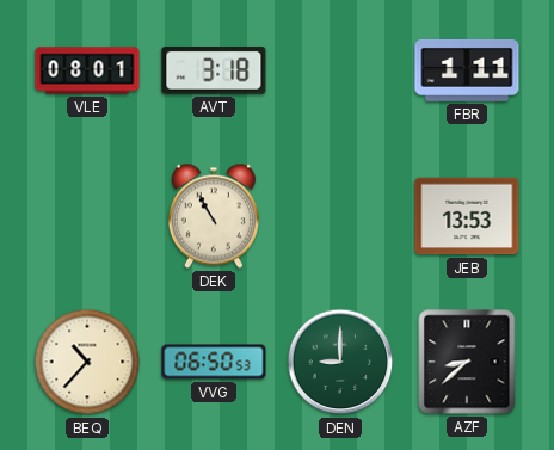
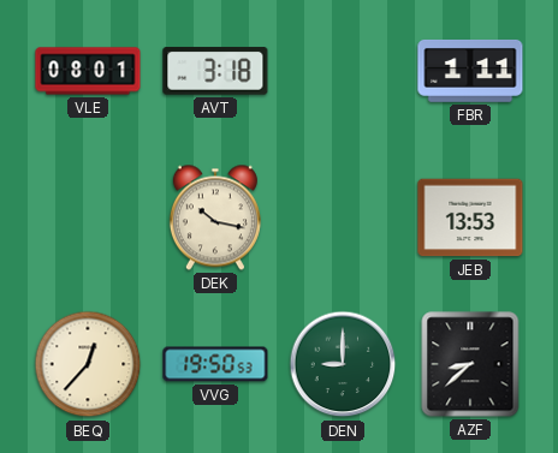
DEK: 10:55 -> 10:17 (215, 217)
BEQ: 10:37 -> 12:37 (88, 364)
VVG: 06:50 -> 19:50 (215, 364)
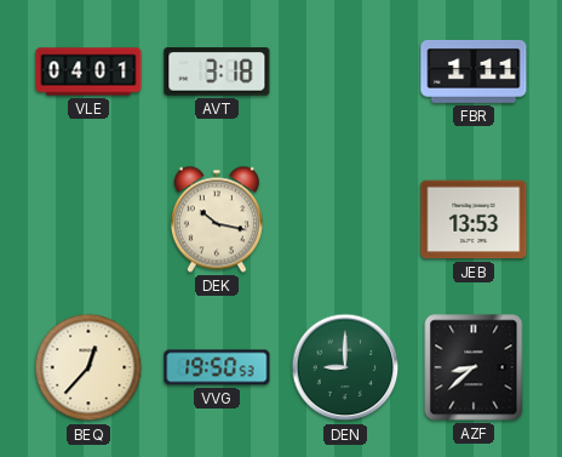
VLE: 08:01 -> 04:01 (88, 72)
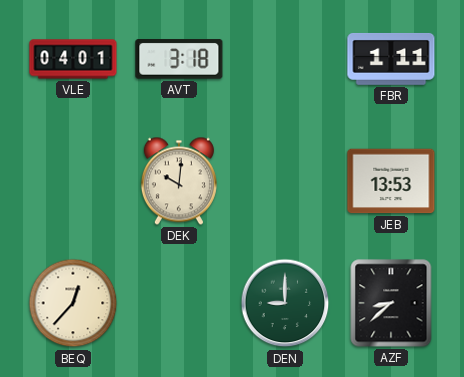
DEK: 10:17 -> 10:01 (179, 181)
VVG: 19:50 -> none (217, 367)
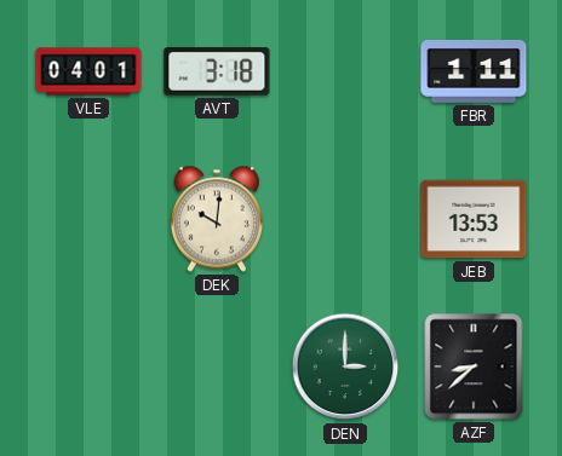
BEQ: 12:37 -> none (73, 303)
DEN: 9:00 -> 3:00 (345, 366)
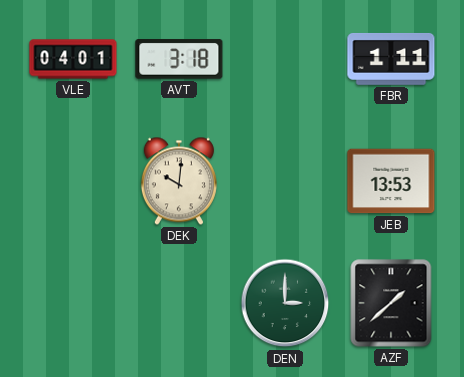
AZF: 8:38 -> 1:38 (391, 303)
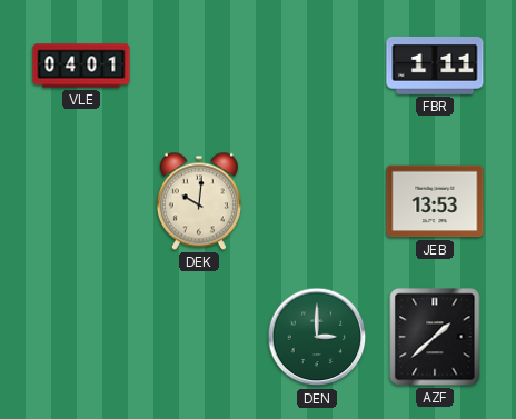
AVT: 3:18 -> none (179, 59)
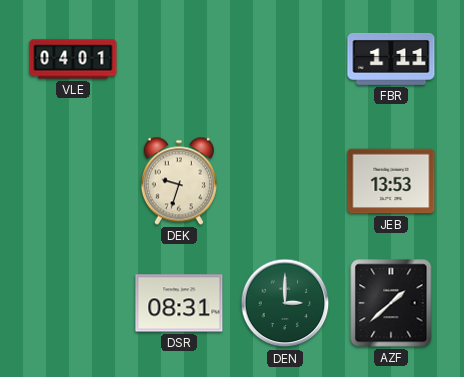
DEK: 10:01 -> 9:33 (179, 181)
DSR: none -> 08:31 (179, 303)
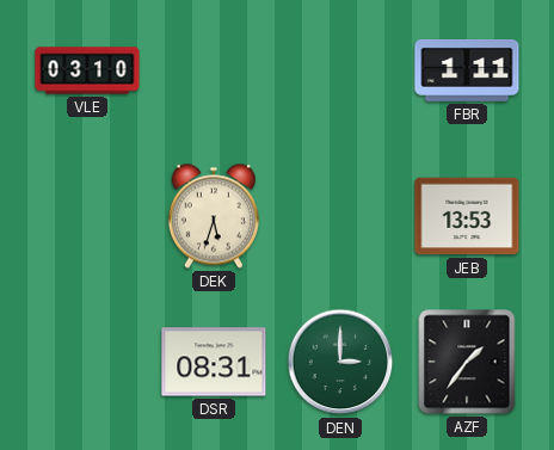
VLE: 04:01 -> 03:10 (87, 70)
DEK: 9:33 -> 5:33 (214, 216)
AZF: 1:38 -> 1:36 (467, 362)
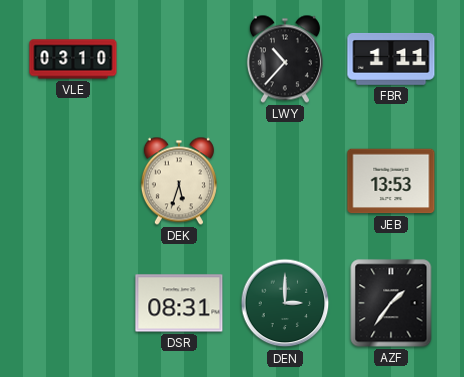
LWY: none -> 10:37 (285, 59)
